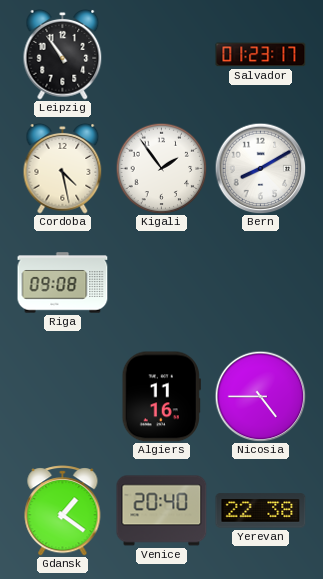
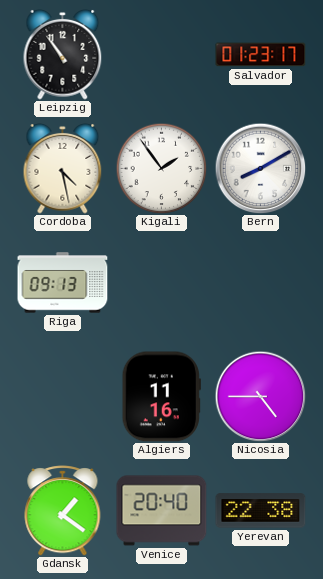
Riga: 09:08 -> 09:13 (63, 283)
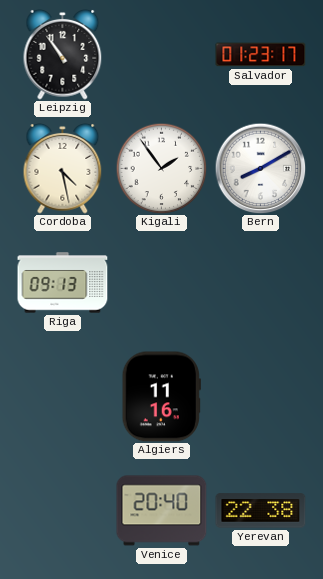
Nicosia: 4:45 -> none (260, 396)
Gdansk: 1:21 -> none (63, 511)
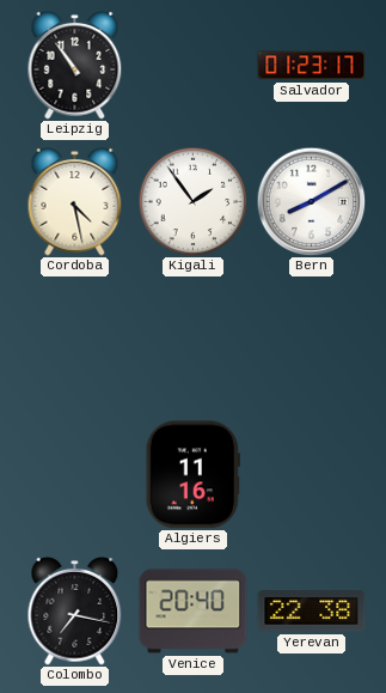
Riga: 09:13 -> none (63, 283)
Colombo: none -> 7:17 (75, 612)
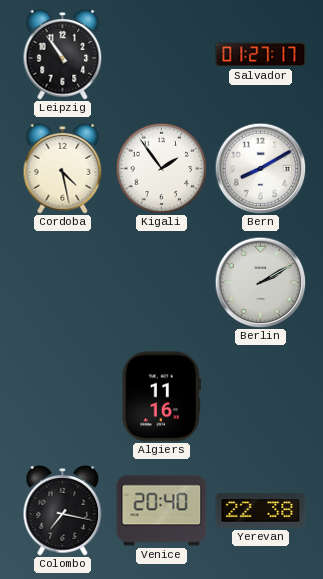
Salvador: 01:23 -> 01:27 (261, 55)
Berlin: none -> 2:10 (260, 282)
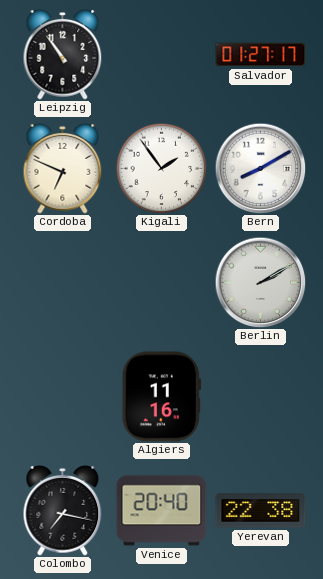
Cordoba: 4:28 -> 6:49 (63, 169)
